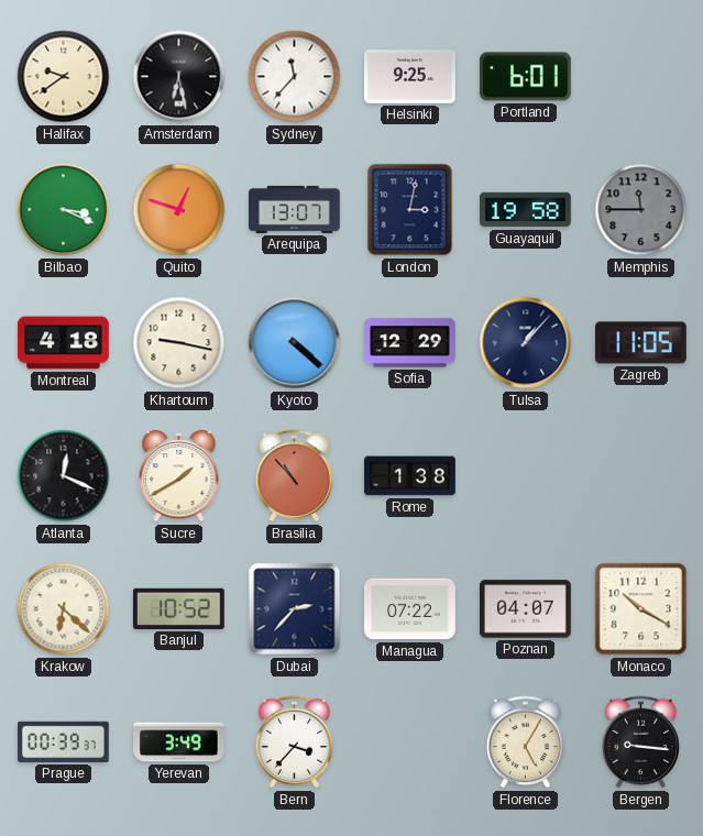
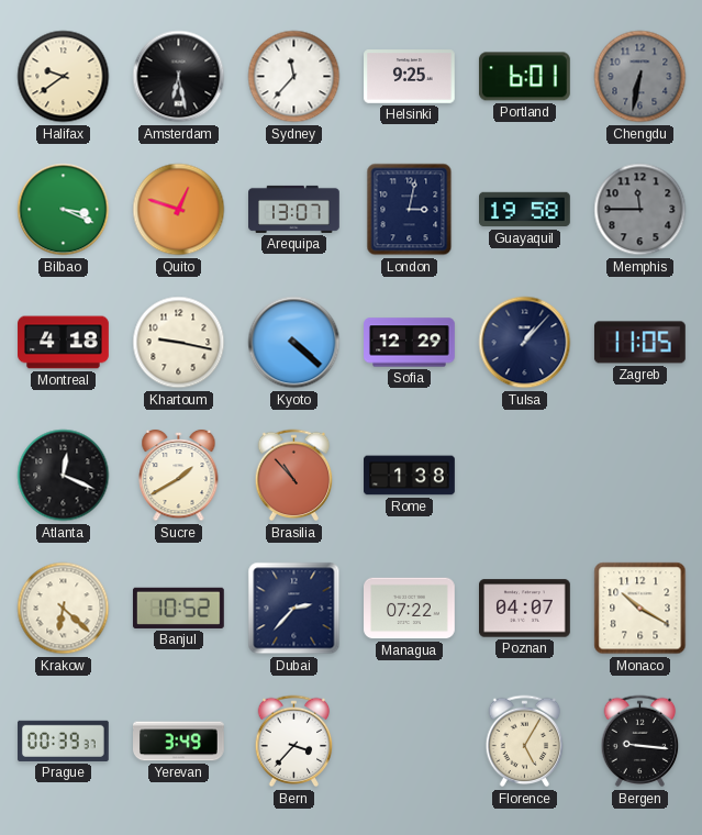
Chengdu: none -> 6:32 (640, 77)
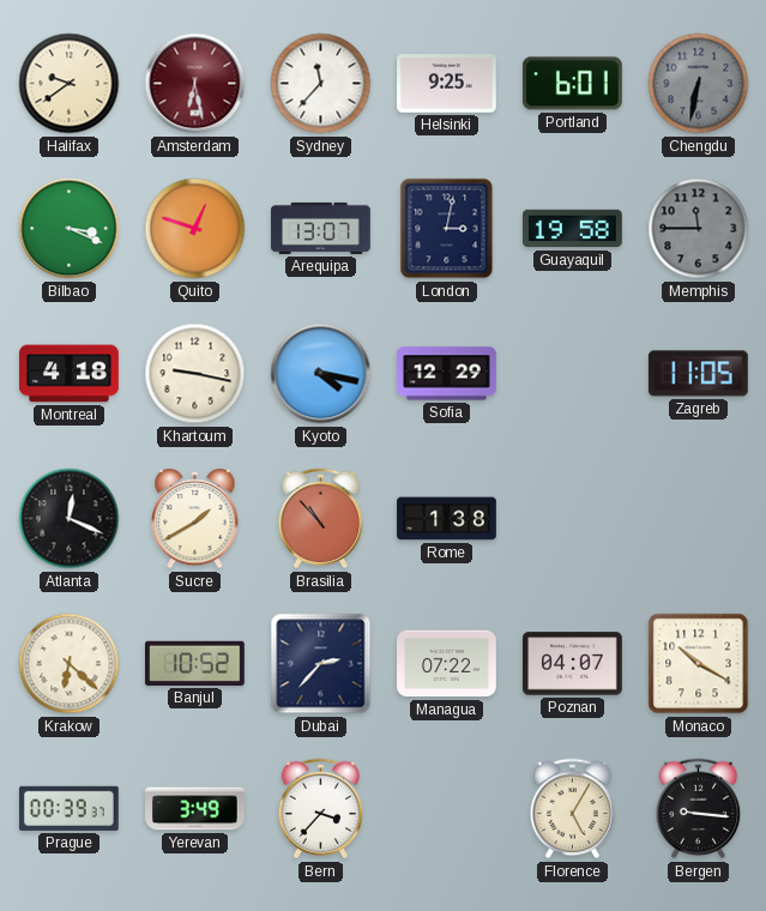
Amsterdam dial: black -> burgundy (195, 84)
Kyoto: 4:22 -> 4:17 (321, 374)
Tulsa: 1:07 -> none (525, 343)
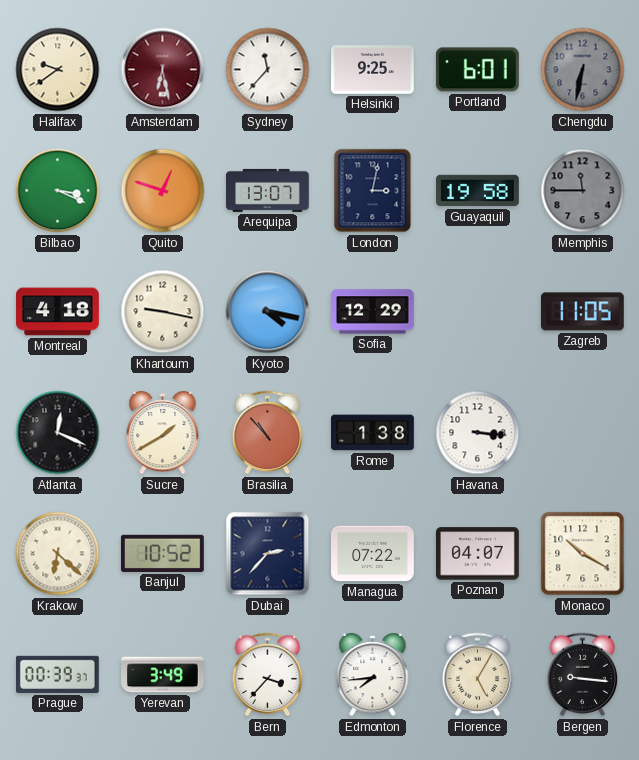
Havana: none -> 3:16 (478, 433)
Edmonton: none -> 7:44 (373, 675)
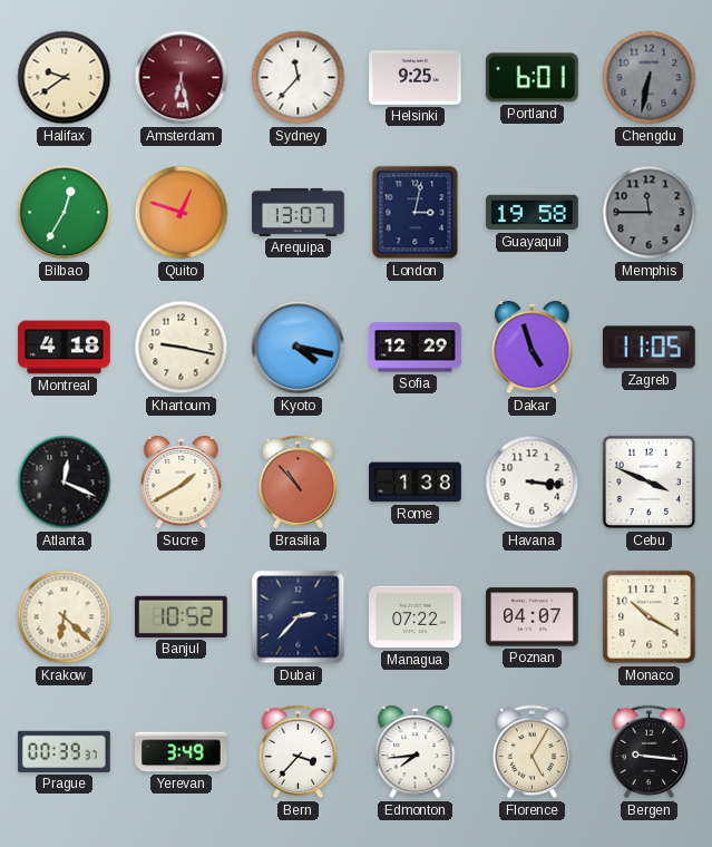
Bilbao: 3:19 -> 12:35 (65, 213)
Dakar: none -> 4:57 (533, 348)
Cebu: none -> 3:49 (650, 483)
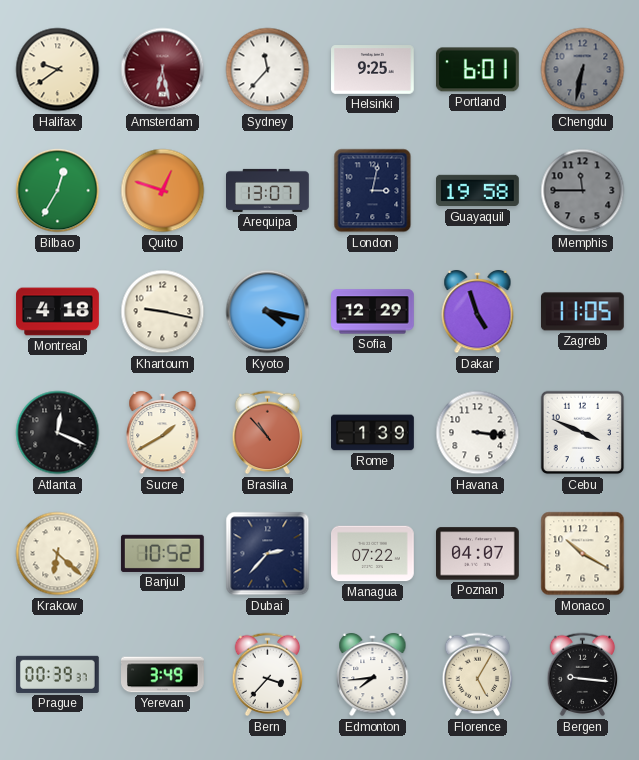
Rome: 1:38 -> 1:39 (373, 433)
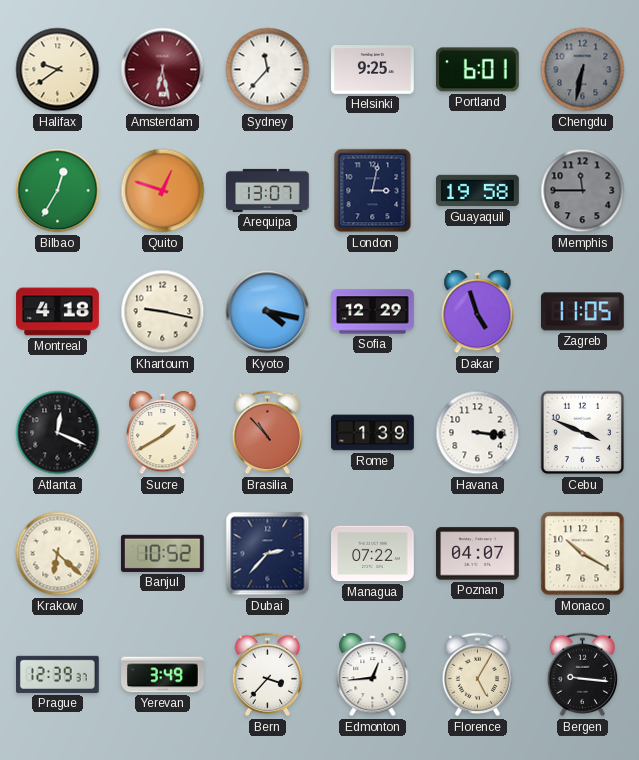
Prague: 00:39 -> 12:39 (58, 674)
Edmonton: 7:44 -> 12:44 (373, 675)
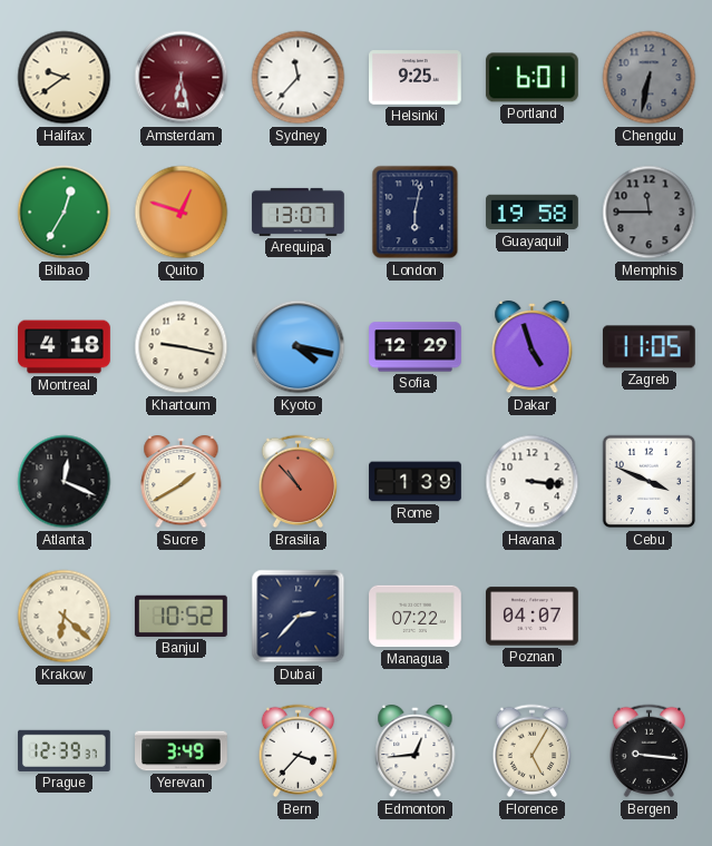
London: 3:02 -> 6:02 (416, 213)
Monaco: 10:20 -> none (583, 554)
